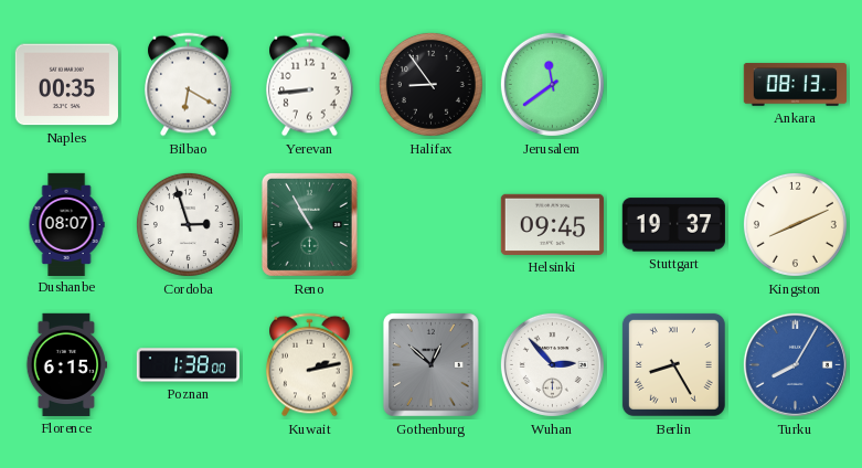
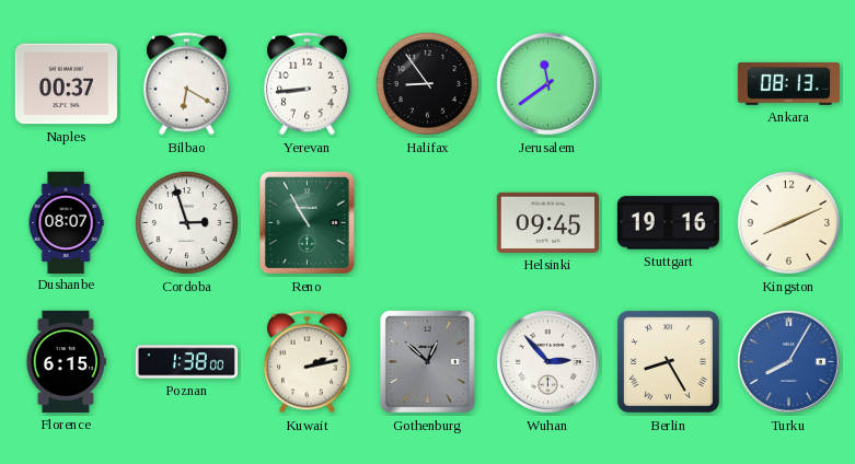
Naples: 00:35 -> 00:37 (66, 84)
Stuttgart: 19:37 -> 19:16 (668, 223)
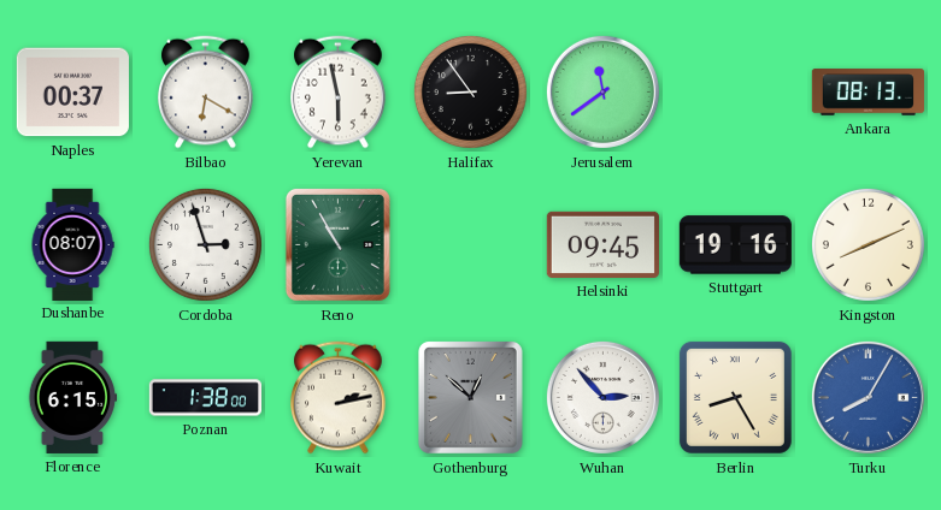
Yerevan: 8:44 -> 5:58 (339, 93)
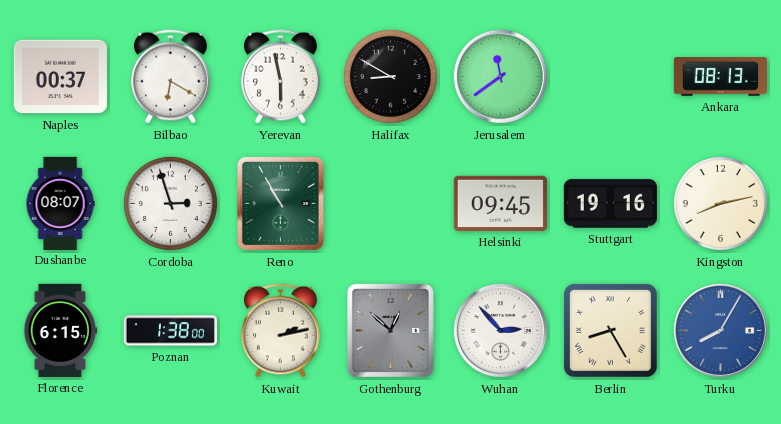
Halifax: 8:54 -> 8:50 (390, 76)
Kingston: 8:11 -> 8:13 (720, 203)
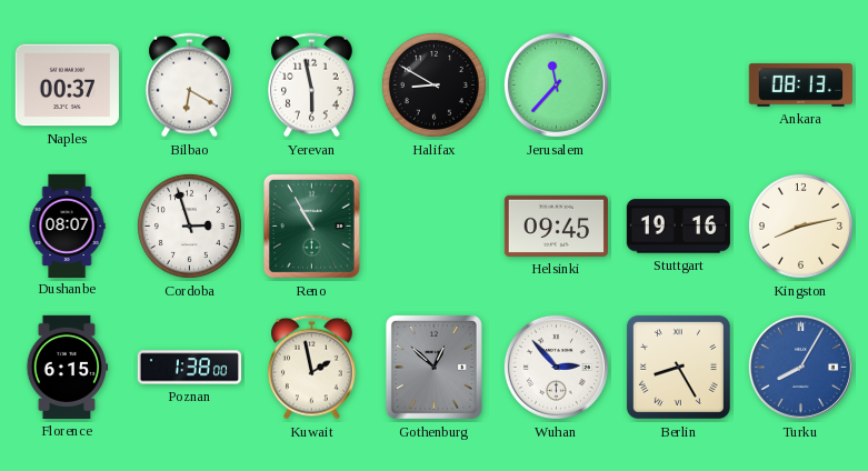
Jerusalem: 11:39 -> 11:37 (556, 84)
Kuwait: 2:13 -> 1:58 (312, 368)
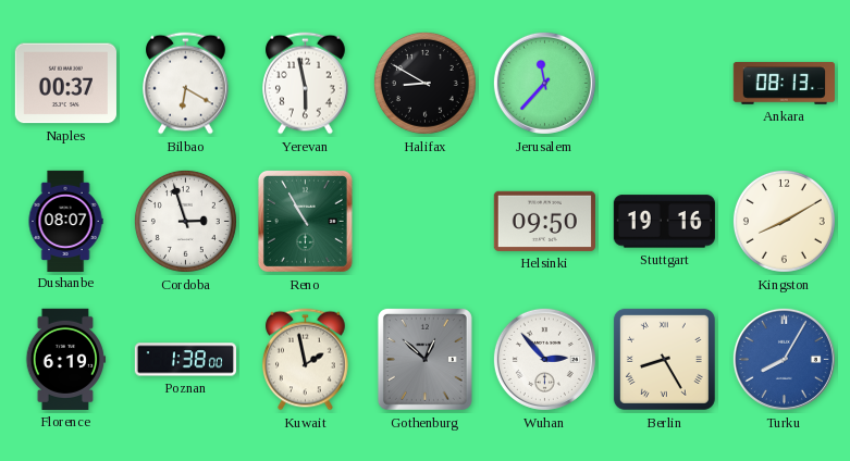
Helsinki: 09:45 -> 09:50 (544, 221)
Kingston: 8:13 -> 8:10 (784, 221)
Florence: 6:15 -> 6:19 (66, 359)
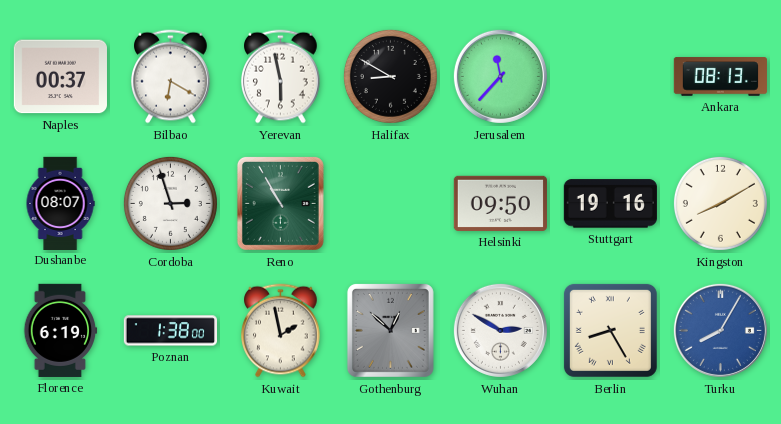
Wuhan: 2:53 -> 2:50 (500, 330)
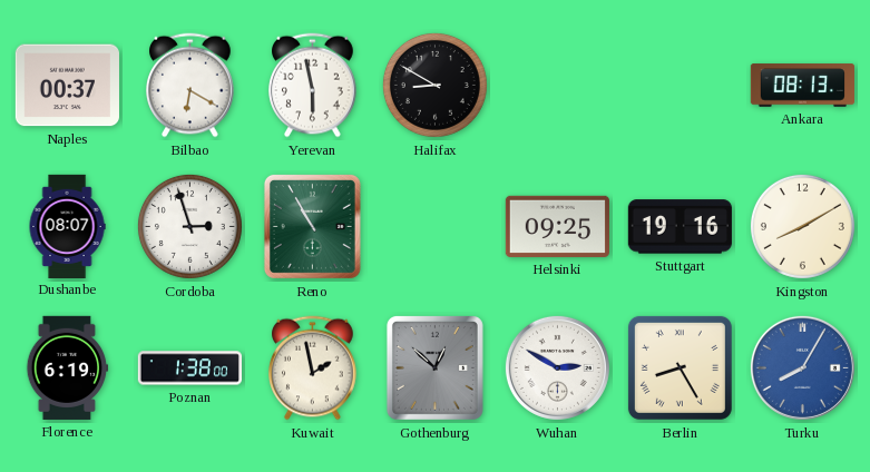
Jerusalem: 11:37 -> none (500, 76)
Helsinki: 09:50 -> 09:25 (557, 226)
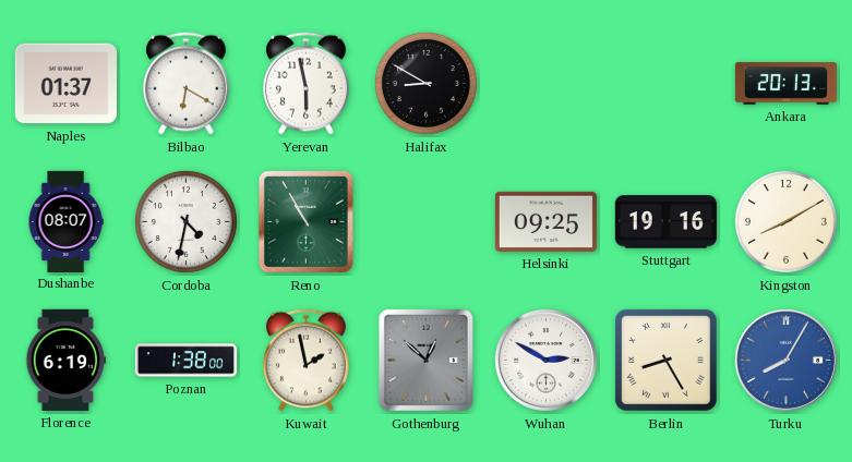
Naples: 00:37 -> 01:37 (65, 84)
Ankara: 08:13 -> 20:13 (785, 84)
Cordoba: 2:57 -> 4:32 (185, 221)
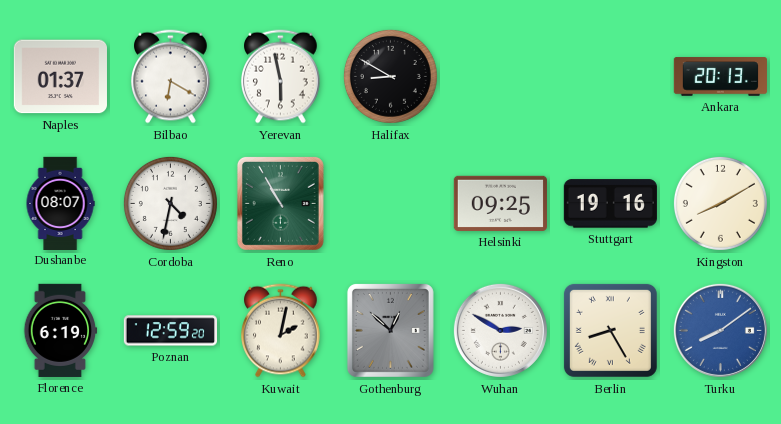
Poznan: 1:38 -> 12:59 (170, 331)
Kuwait: 1:58 -> 2:02 (281, 331)
Turku: 8:05 -> 8:09 (720, 330)
